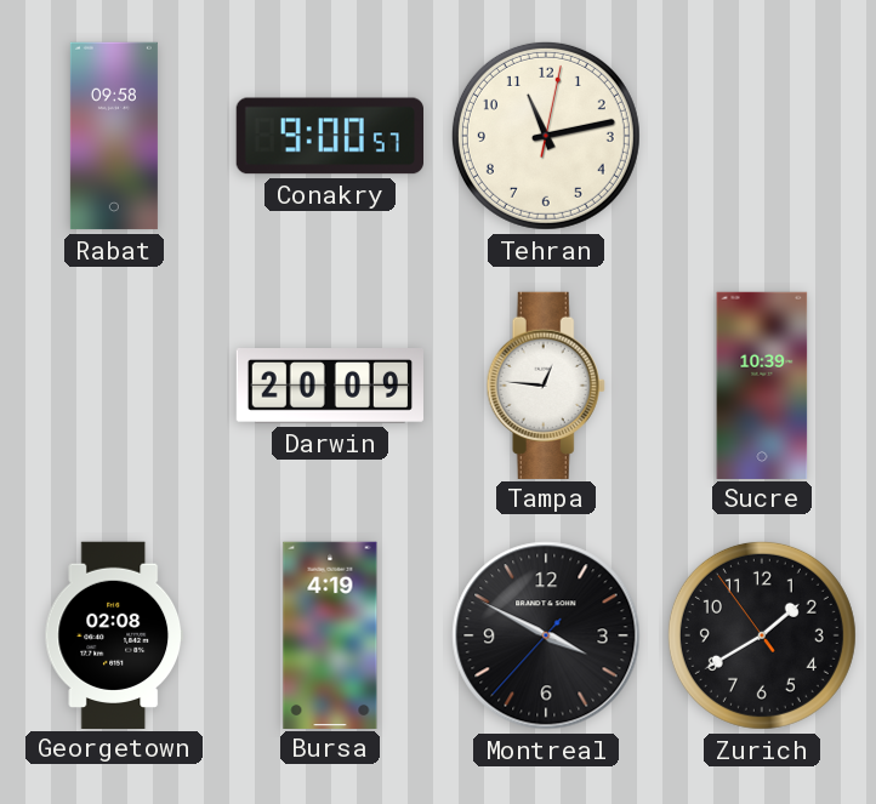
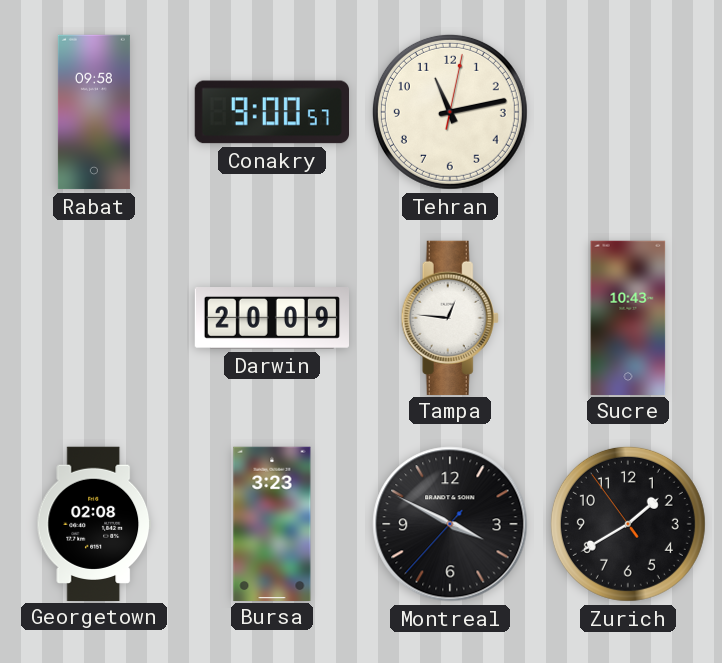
Sucre: 10:39 -> 10:43 (628, 317)
Bursa: 4:19 -> 3:23 (272, 523)
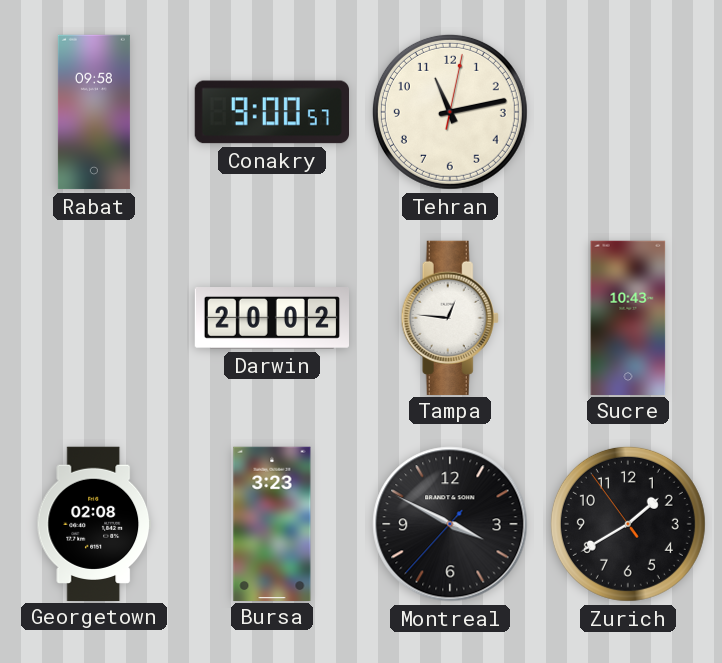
Darwin: 20:09 -> 20:02 (271, 319)
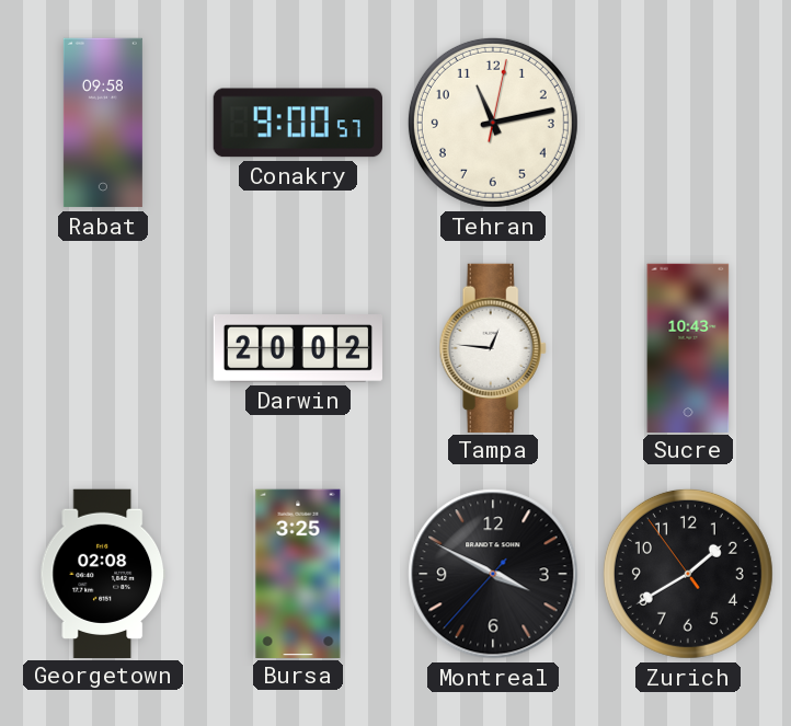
Bursa: 3:23 -> 3:25 (298, 573)
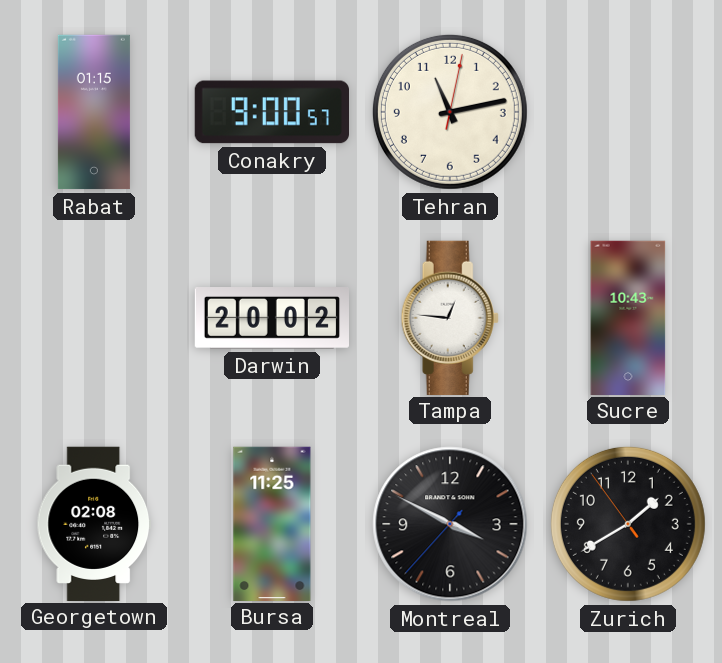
Rabat: 09:58 -> 01:15 (94, 112)
Bursa: 3:25 -> 11:25 (272, 523)
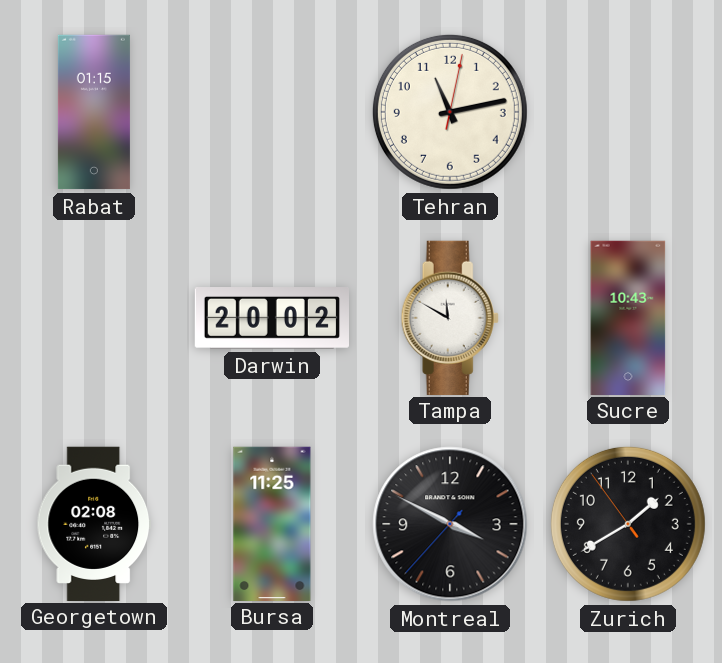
Conakry: 9:00 -> none (271, 112)
Tampa: 12:46 -> 11:50 (450, 317)
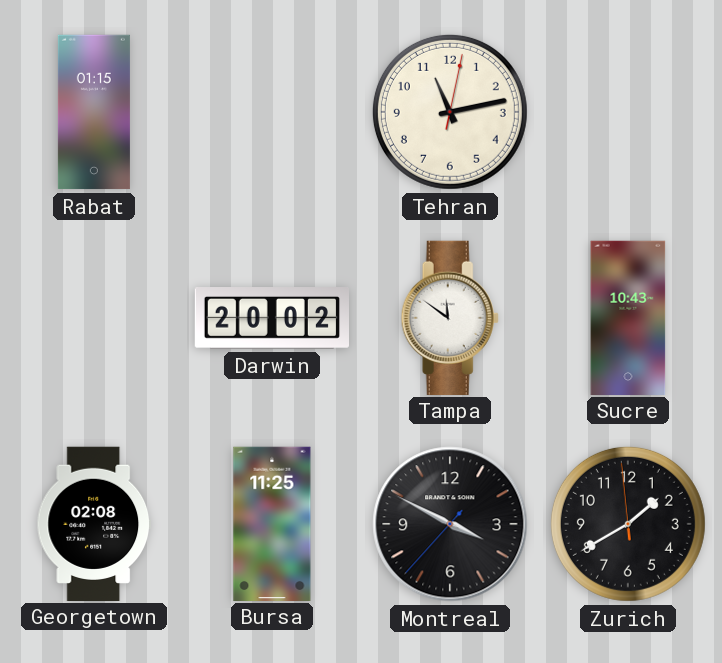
Tampa: 11:50 -> 11:51 (450, 317)
Zurich: 1:39:54 -> 1:39:59 (628, 524)
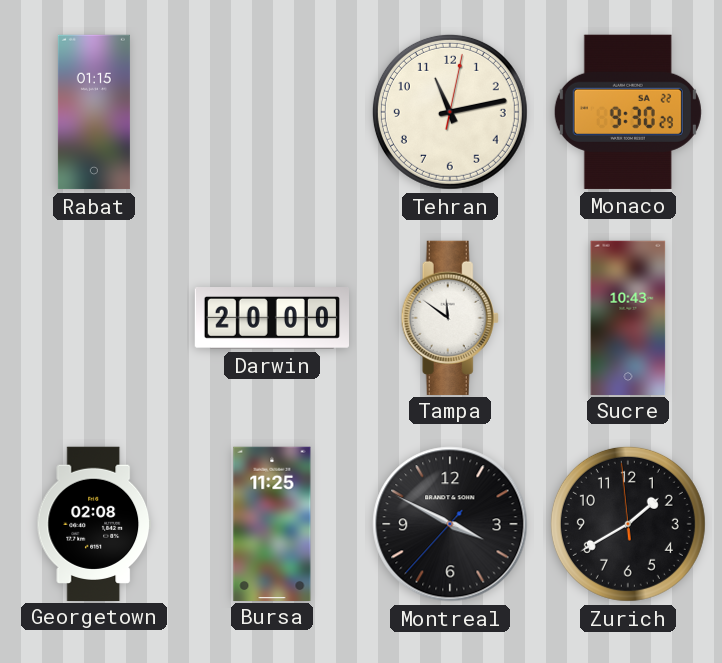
Monaco: none -> 9:30 (628, 112)
Darwin: 20:02 -> 20:00 (271, 319)
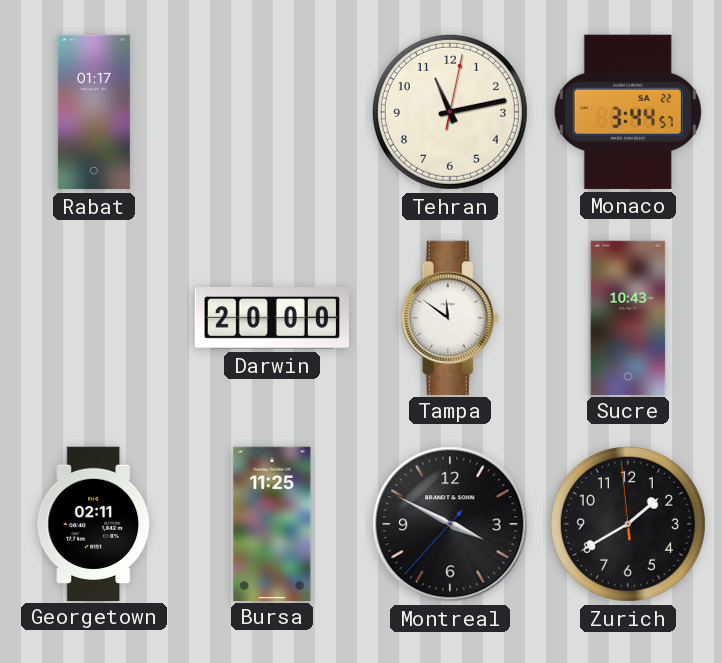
Rabat: 01:15 -> 01:17 (94, 112)
Monaco: 9:30 -> 3:44 (628, 112)
Georgetown: 02:08 -> 02:11 (93, 523)
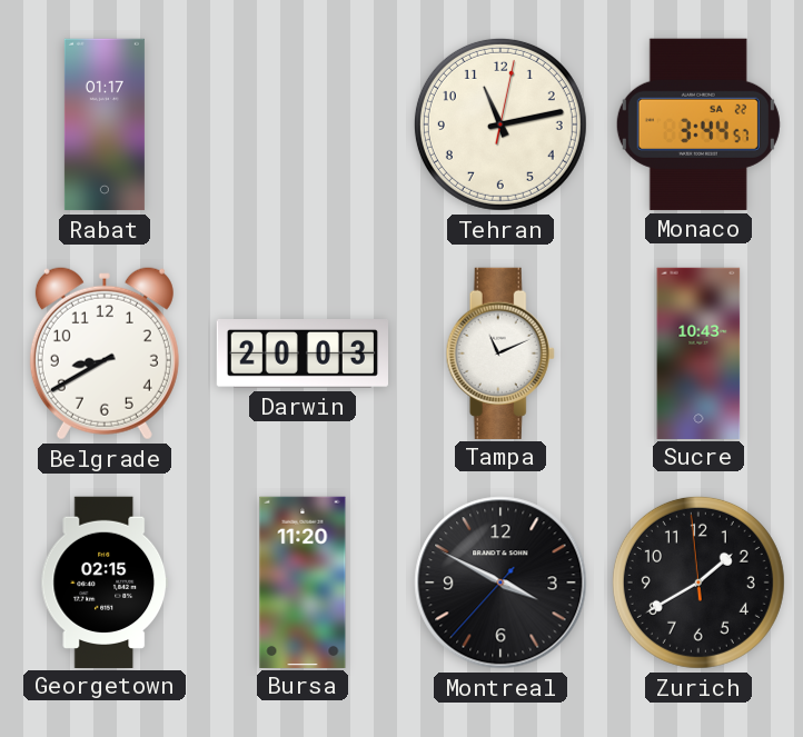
Belgrade: none -> 8:40 (105, 353)
Darwin: 20:00 -> 20:03 (301, 355)
Tampa: 11:51 -> 11:11 (500, 352)
Georgetown: 02:11 -> 02:15 (103, 581)
Bursa: 11:25 -> 11:20 (303, 581)
